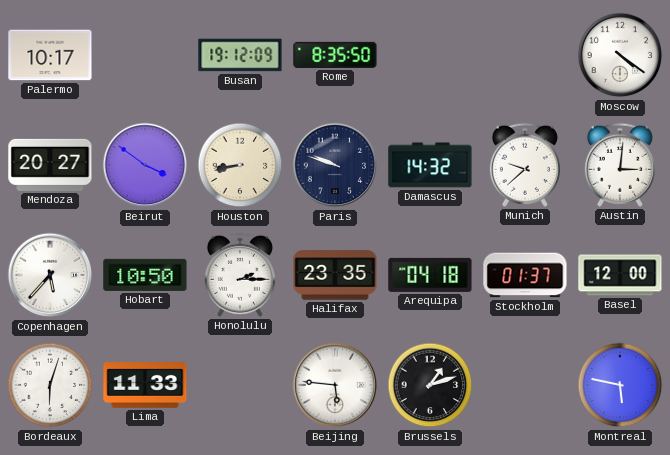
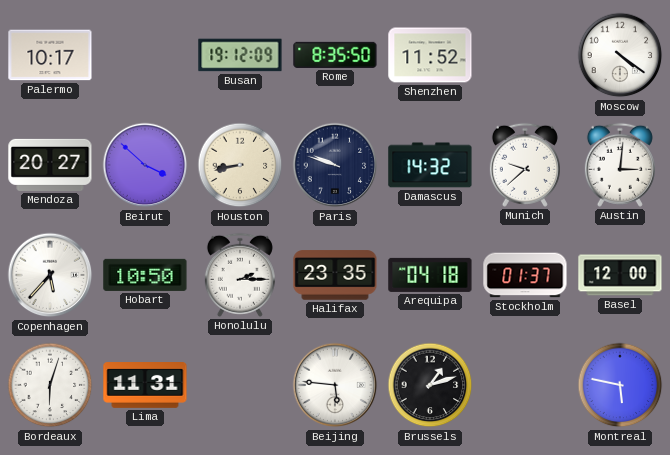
Shenzhen: none -> 11:52 (430, 55)
Beirut: 3:51 -> 3:52 (145, 165)
Lima: 11:33 -> 11:31 (145, 386)
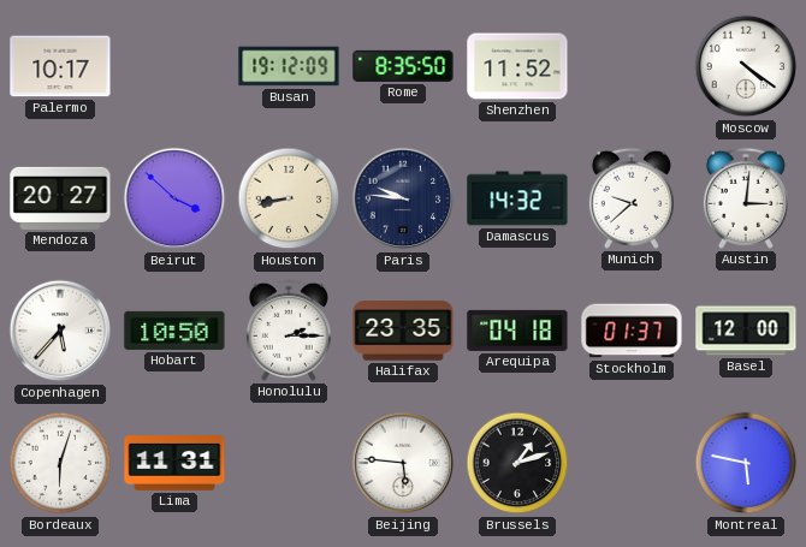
Paris: 9:48 -> 9:46 (403, 198)
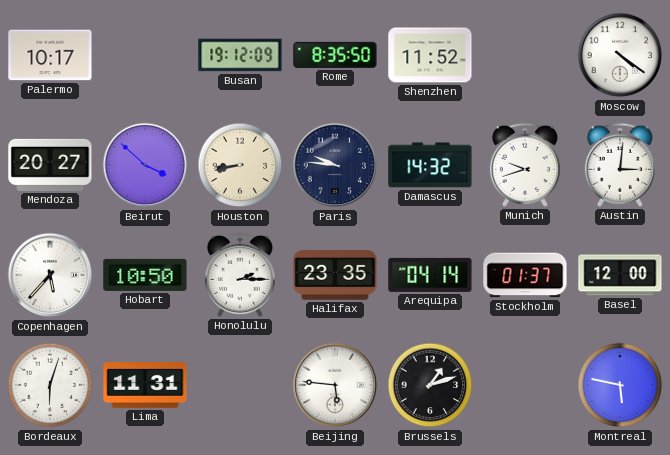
Munich: 9:38 -> 9:42 (525, 165)
Arequipa: 04:18 -> 04:14 (430, 275)
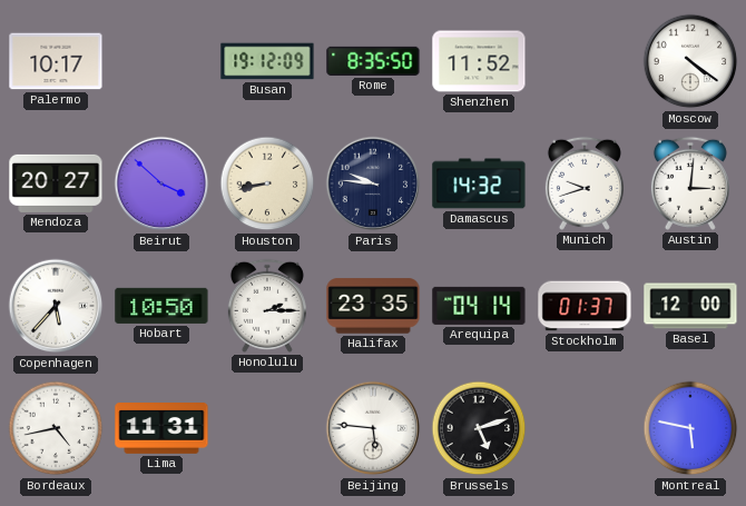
Bordeaux: 6:03 -> 4:43 (56, 428)
Brussels: 1:12 -> 5:12 (479, 428)
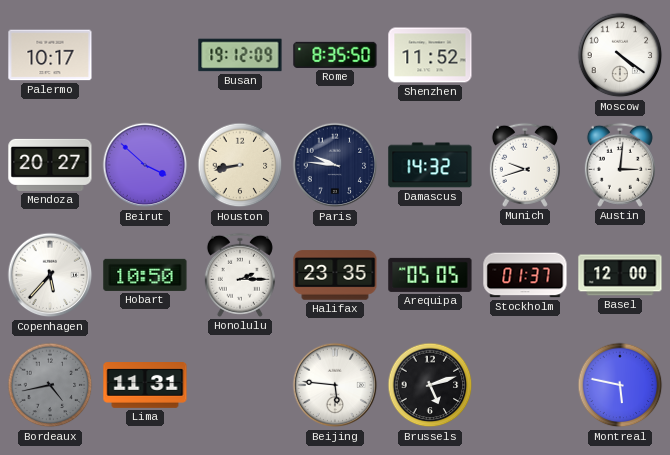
Arequipa: 04:14 -> 05:05 (430, 275)
Bordeaux dial: white -> grey (50, 385)
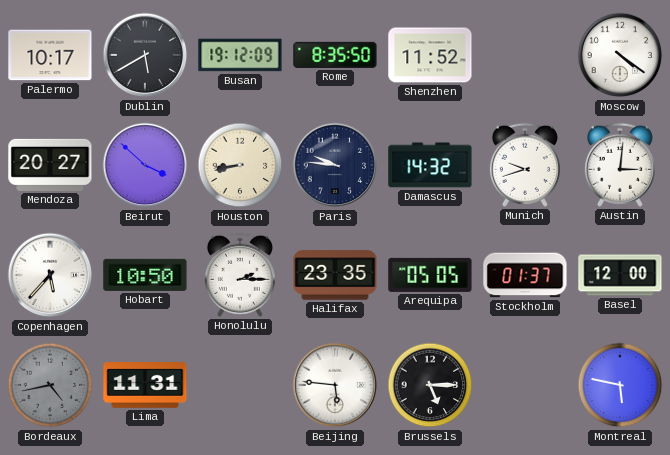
Dublin: none -> 5:40 (145, 55)
Brussels: 5:12 -> 5:15 (430, 385)
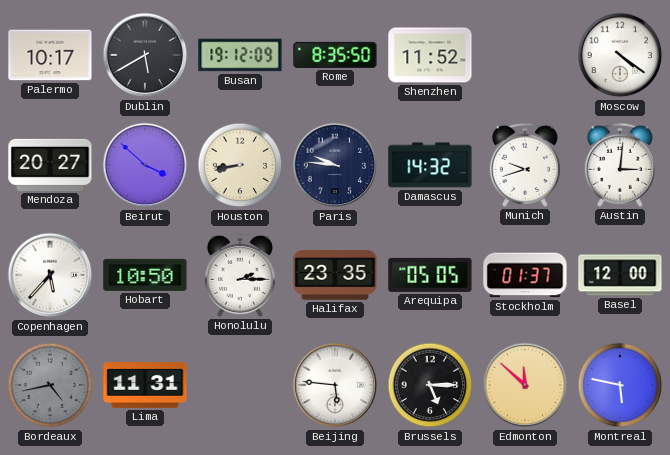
Edmonton: none -> 11:52 (525, 385)
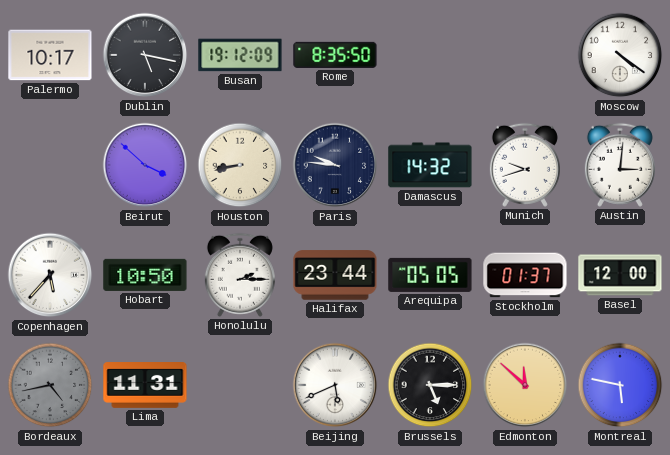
Dublin: 5:40 -> 5:17 (145, 55)
Shenzhen: 11:52 -> none (430, 55)
Mendoza: 20:27 -> none (50, 165)
Halifax: 23:35 -> 23:44 (335, 275)
Beijing: 5:46 -> 5:41 (335, 385)
